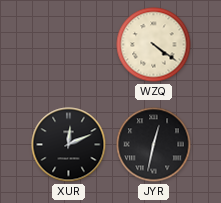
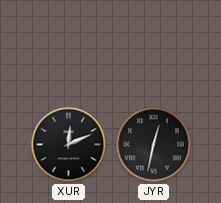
WZQ: 4:21 -> none (154, 45)
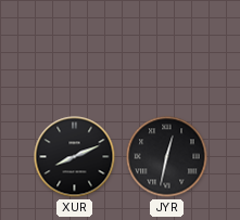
XUR: 12:11 -> 8:11 (75, 157)
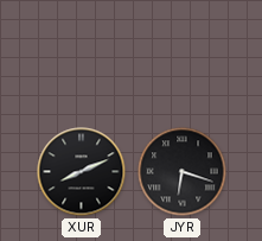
JYR: 12:32 -> 6:18 (183, 172)
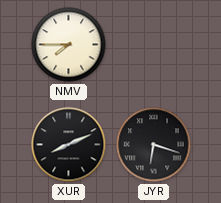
NMV: none -> 7:45 (69, 45)
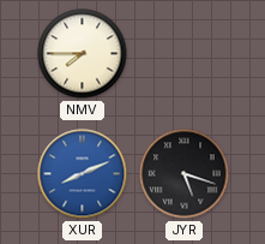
XUR dial: black -> blue (83, 174)
JYR: 6:18 -> 5:18 (185, 174)
